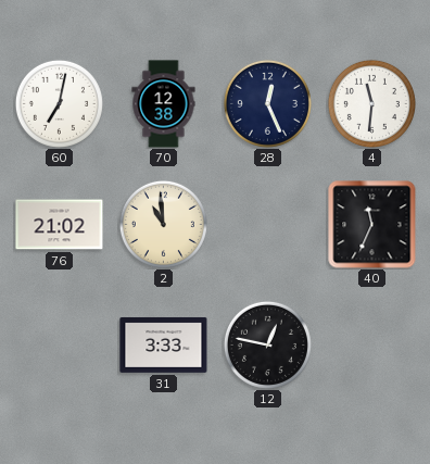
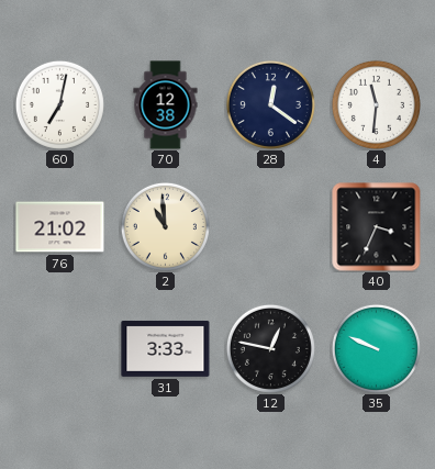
28: 12:26 -> 12:21 (270, 104)
40: 11:34 -> 3:34 (377, 227)
35: none -> 9:49 (376, 348)
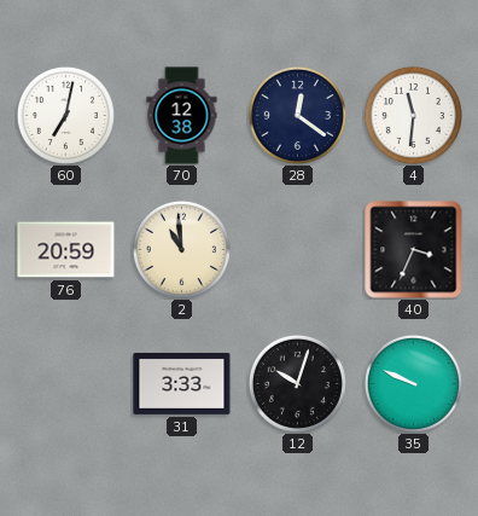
76: 21:02 -> 20:59 (66, 250)
12: 12:47 -> 10:03 (297, 383)
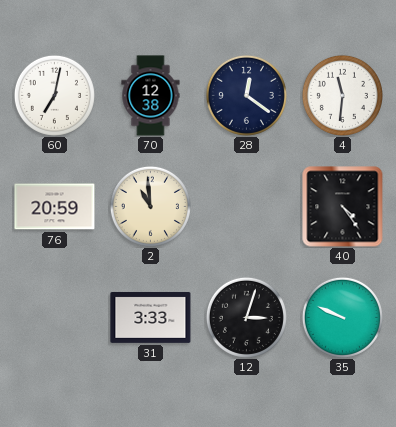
40: 3:34 -> 4:24 (343, 207)
12: 10:03 -> 3:03 (246, 317)
